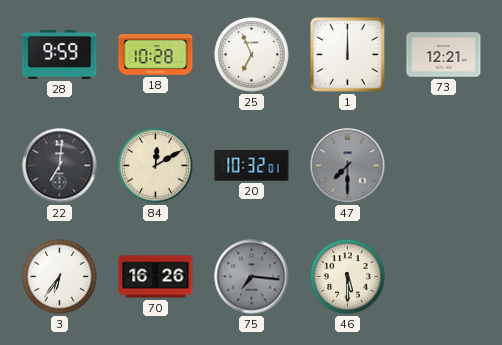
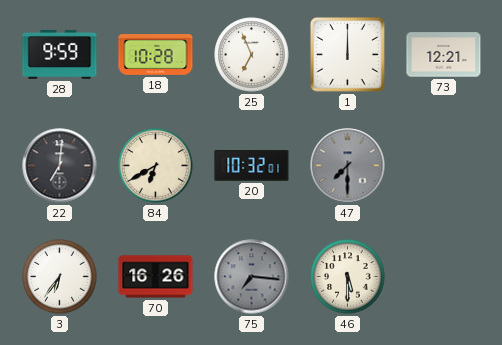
84: 12:10 -> 6:40 (156, 166)
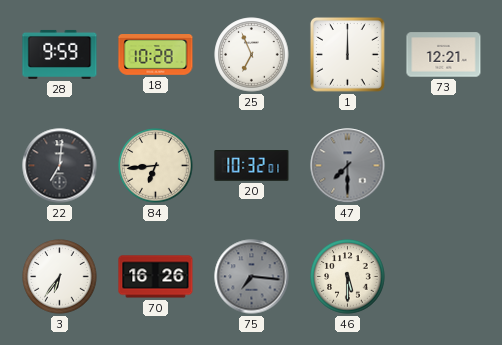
84: 6:40 -> 6:44 (156, 166)
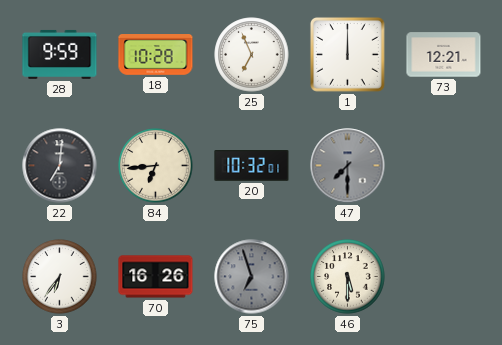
75: 7:16 -> 6:57 (252, 277)
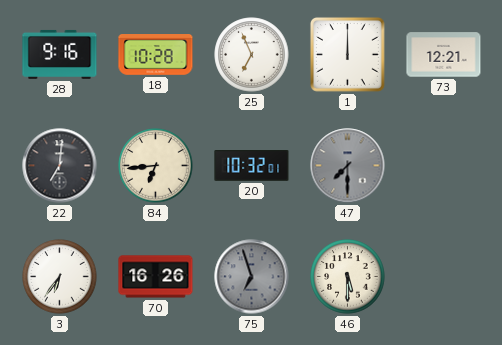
28: 9:59 -> 9:16 (60, 54)
